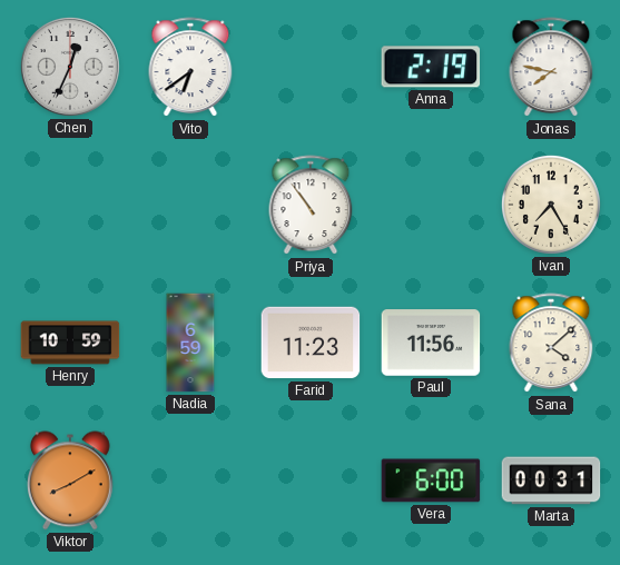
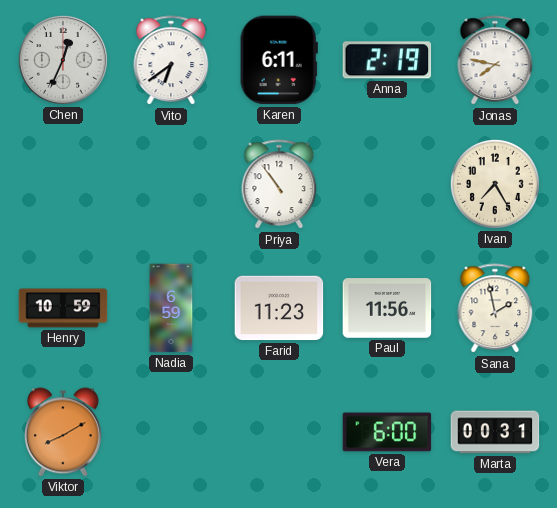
Karen: none -> 6:11 (279, 60)
Sana: 4:08 -> 1:58 (495, 309)
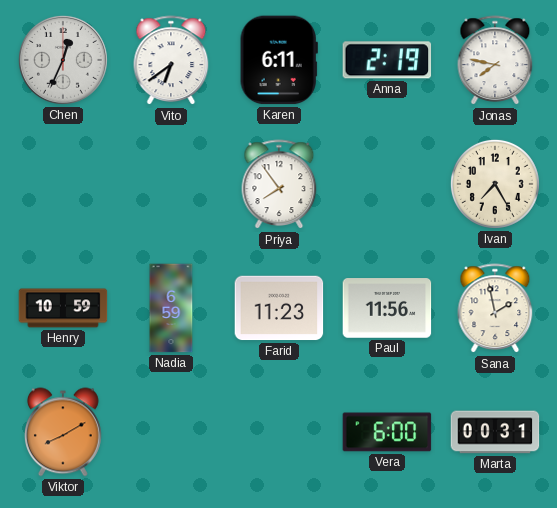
Priya: 10:54 -> 7:54 (279, 185)
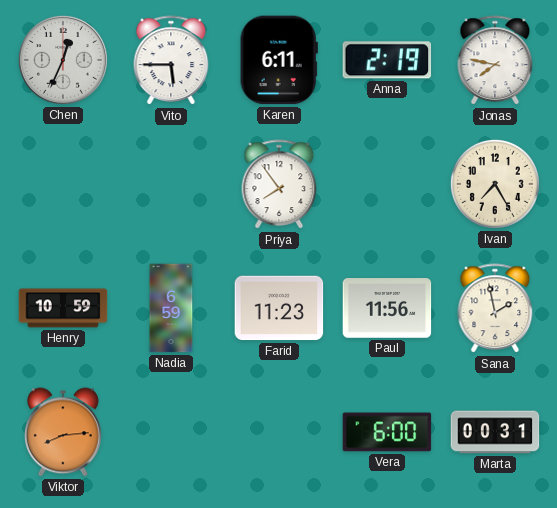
Vito: 6:39 -> 5:45 (171, 61)
Viktor: 8:10 -> 8:14 (63, 432)
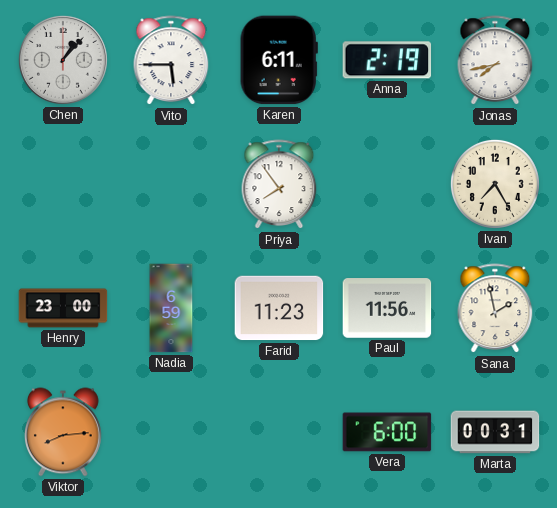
Chen: 12:34 -> 1:07 (63, 60)
Jonas: 7:47 -> 7:43 (495, 61)
Henry: 10:59 -> 23:00 (63, 308)
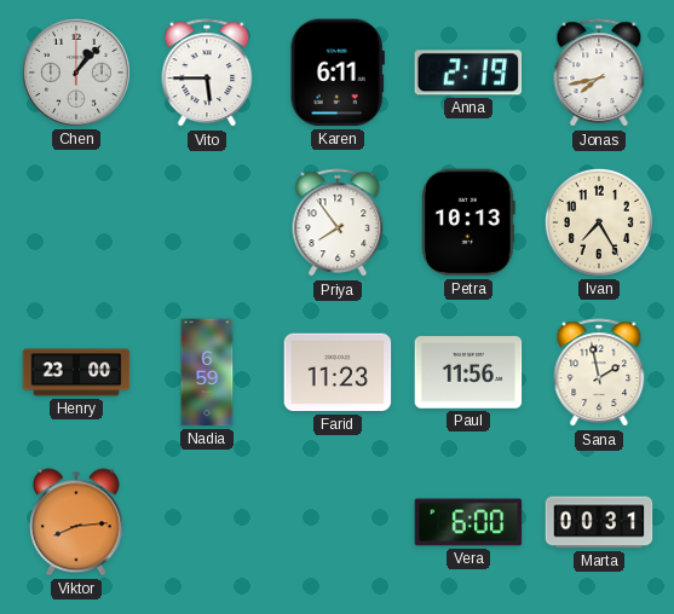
Petra: none -> 10:13 (470, 222)
